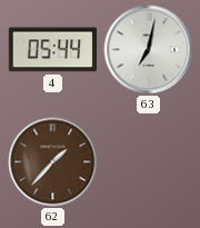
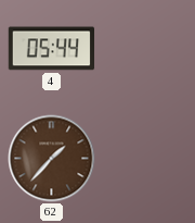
63: 7:02 -> none (149, 50)
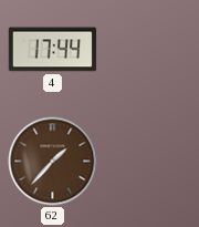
4: 05:44 -> 17:44 (53, 50)
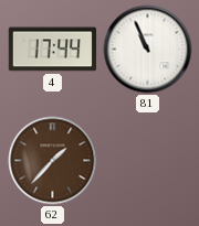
81: none -> 10:56 (148, 50)
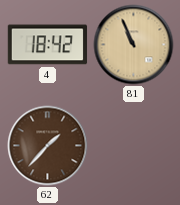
4: 17:44 -> 18:42 (48, 45)
81 dial: white -> champagne (134, 45)
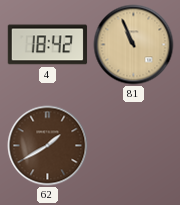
62: 1:37 -> 1:40 (48, 146)
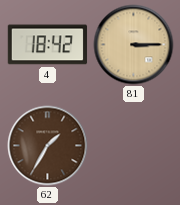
81: 10:56 -> 3:15 (134, 45)
62: 1:40 -> 1:35 (48, 146)
